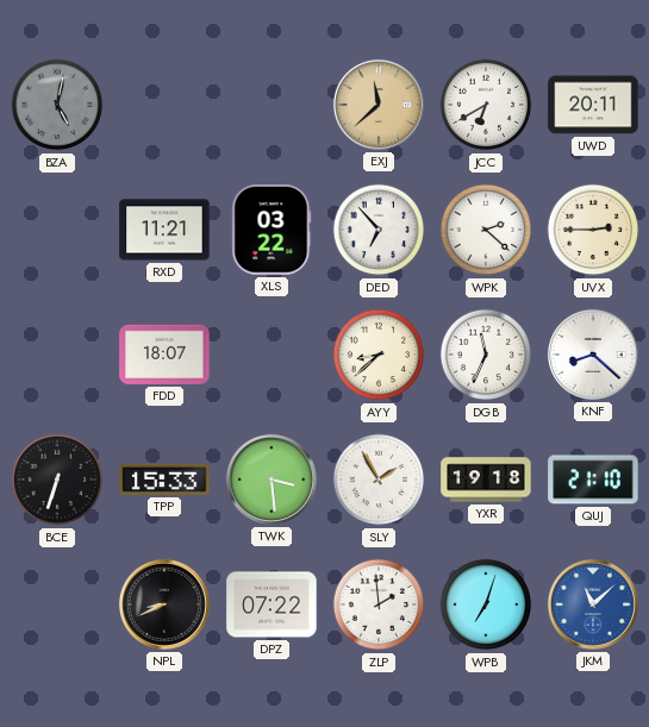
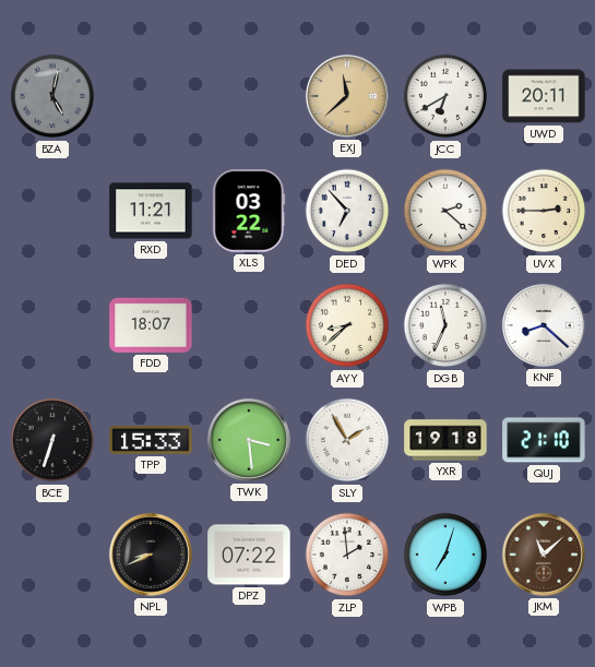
JKM dial: blue -> brown (544, 555)
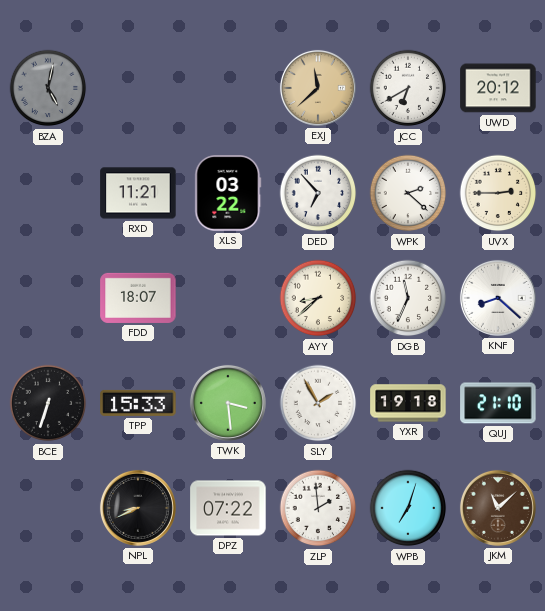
UWD: 20:11 -> 20:12 (498, 88)
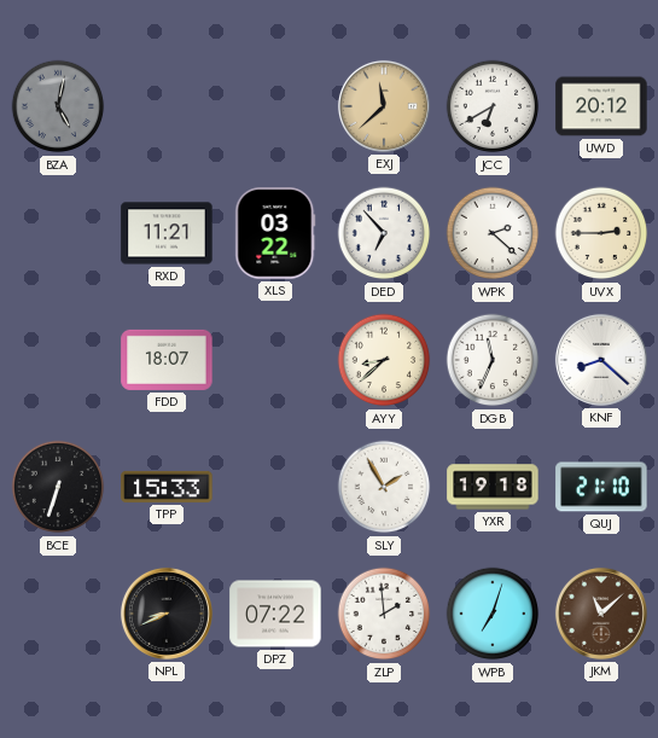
TWK: 3:29 -> none (228, 403)
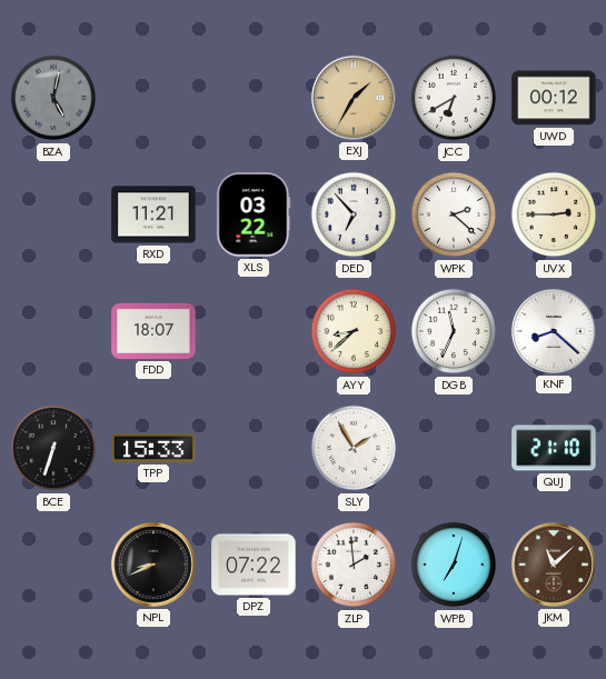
EXJ: 11:38 -> 1:35 (354, 98)
UWD: 20:12 -> 00:12 (554, 98)
YXR: 19:18 -> none (493, 487)
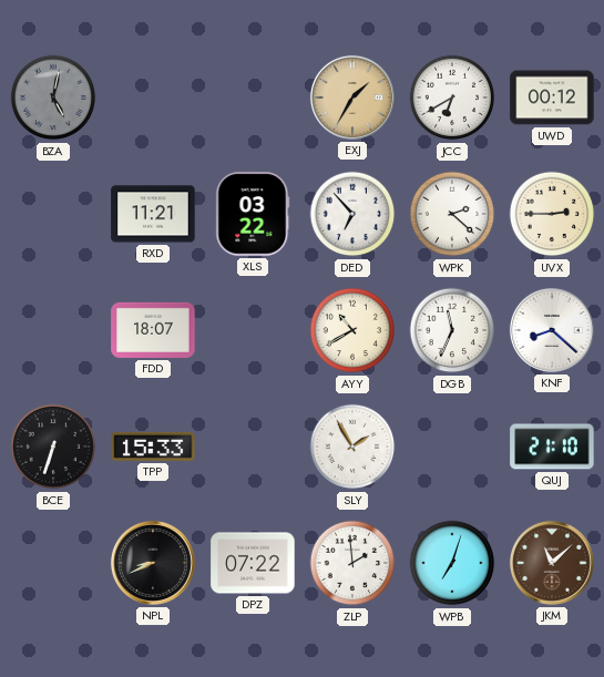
AYY: 8:38 -> 10:40 (352, 330)
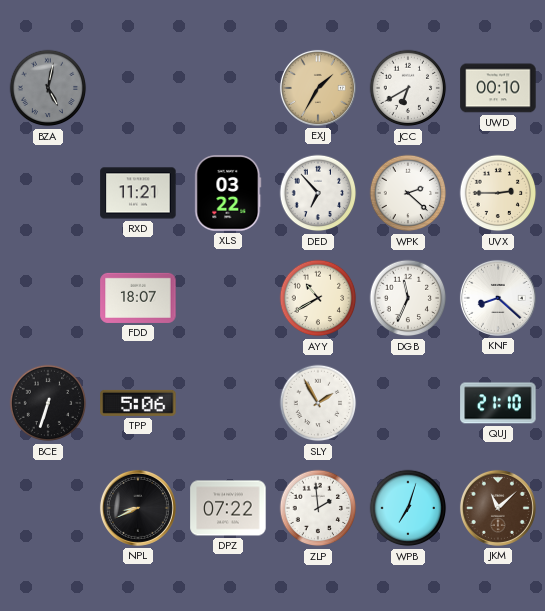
UWD: 00:12 -> 00:10 (498, 88)
TPP: 15:33 -> 5:06 (138, 403)
